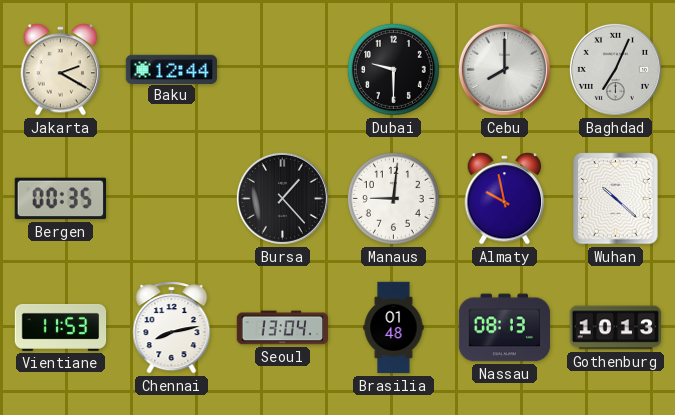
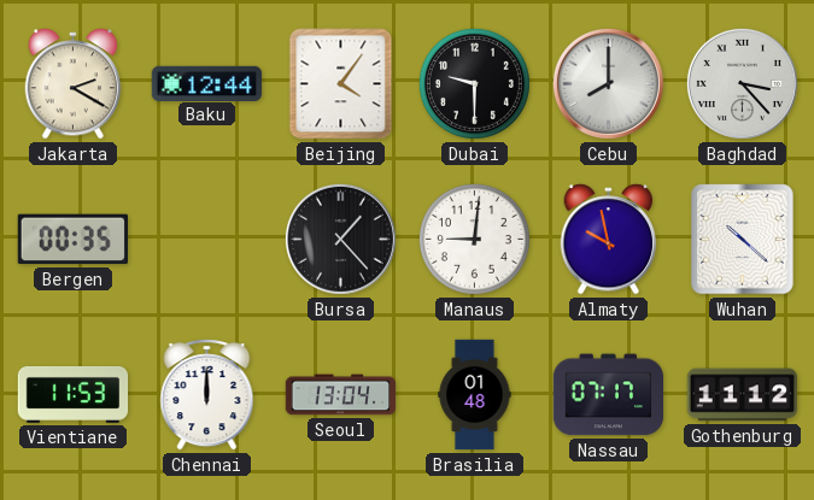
Beijing: none -> 4:06 (341, 84)
Baghdad: 7:04 -> 3:23 (742, 83)
Chennai: 8:13 -> 12:00 (207, 395)
Nassau: 08:13 -> 07:17 (609, 395)
Gothenburg: 10:13 -> 11:12 (743, 395)
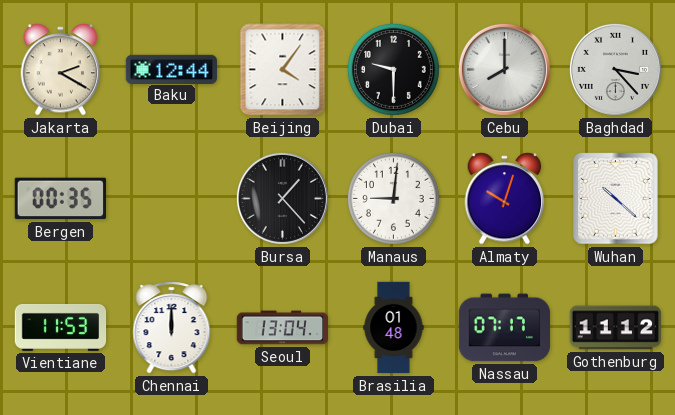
Almaty: 9:58 -> 10:03 (505, 199)
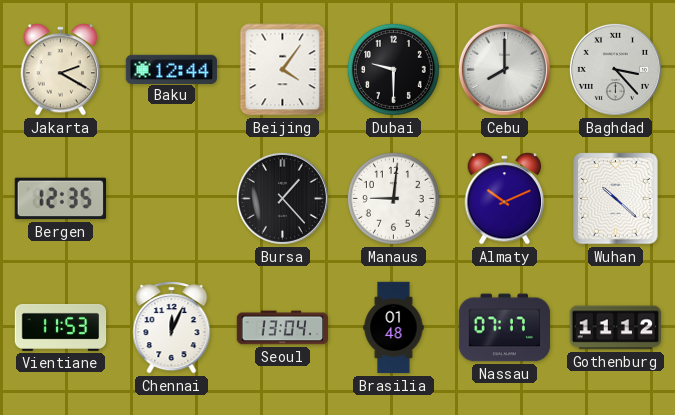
Bergen: 00:35 -> 12:35 (60, 199)
Almaty: 10:03 -> 10:11 (505, 199)
Chennai: 12:00 -> 12:04 (172, 328)
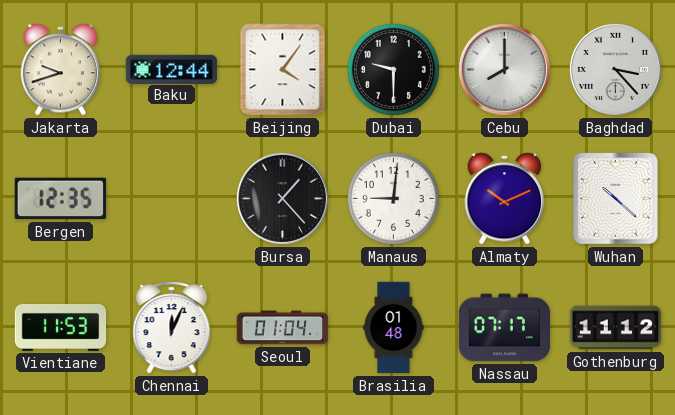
Jakarta: 2:20 -> 9:42 (61, 70)
Seoul: 13:04 -> 01:04 (283, 328)
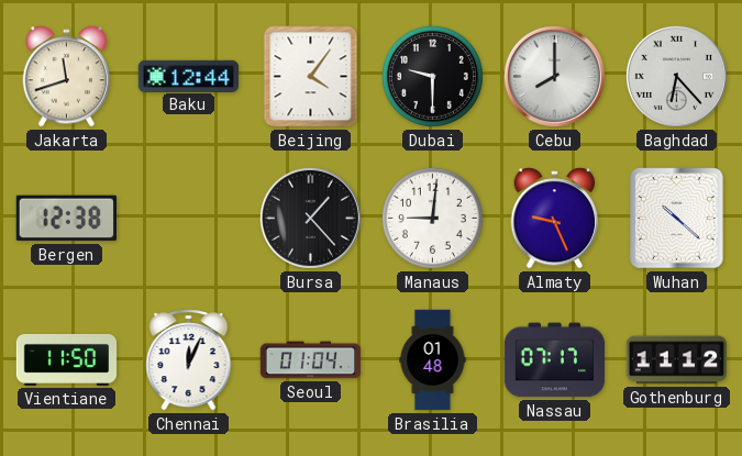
Jakarta: 9:42 -> 11:42 (67, 77)
Baghdad: 3:23 -> 6:23 (676, 76)
Bergen: 12:35 -> 12:38 (66, 219)
Almaty: 10:11 -> 9:26 (555, 219)
Vientiane: 11:53 -> 11:50 (67, 359)
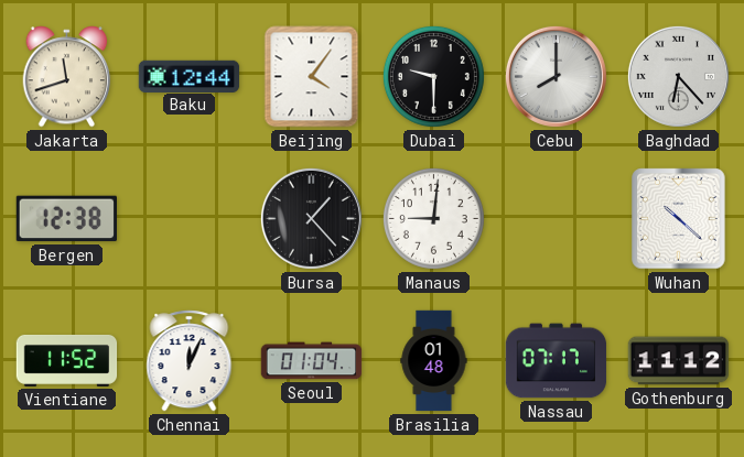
Almaty: 9:26 -> none (555, 219)
Vientiane: 11:50 -> 11:52 (67, 360)
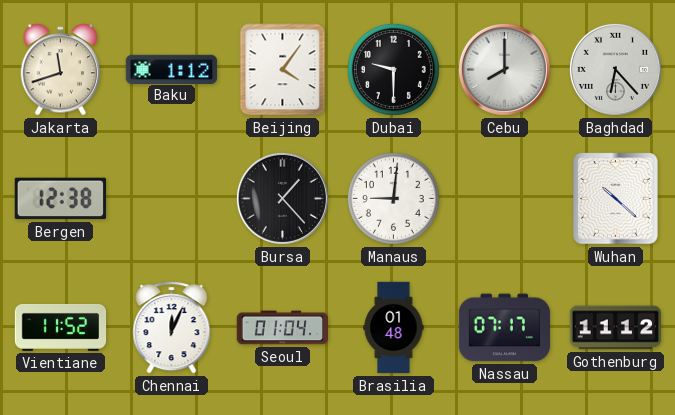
Baku: 12:44 -> 1:12 (172, 69)
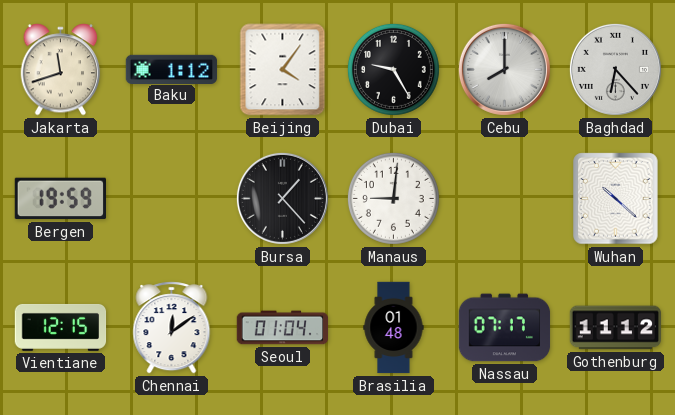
Dubai: 9:30 -> 9:25 (393, 69)
Bergen: 12:38 -> 19:59 (60, 199)
Vientiane: 11:52 -> 12:15 (61, 327)
Chennai: 12:04 -> 12:09 (172, 328)
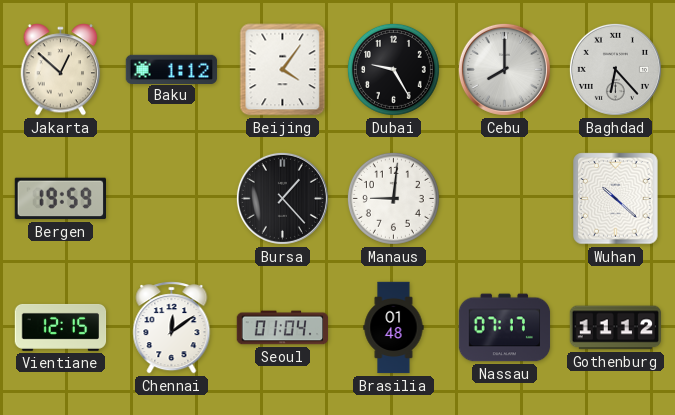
Jakarta: 11:42 -> 12:52 (61, 70)
